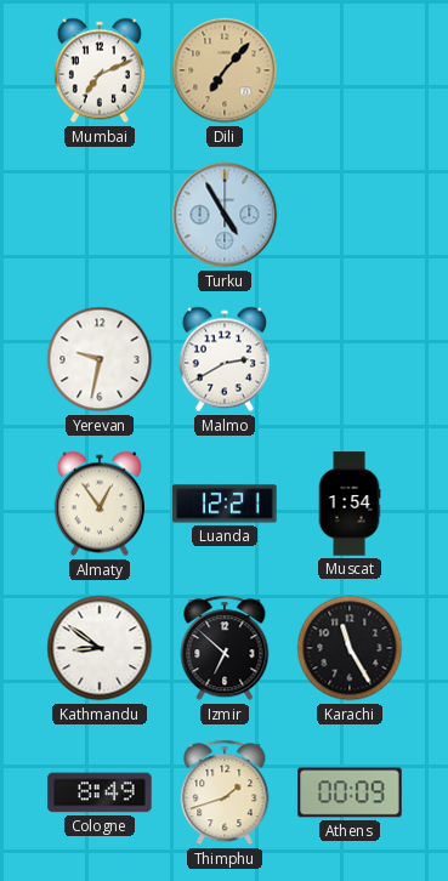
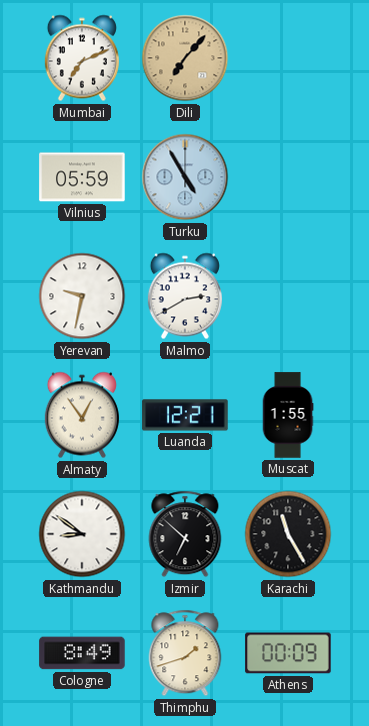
Vilnius: none -> 05:59 (82, 177)
Muscat: 1:54 -> 1:55 (288, 415)
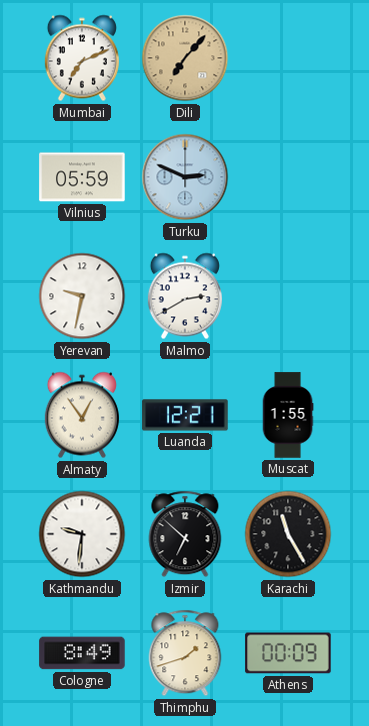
Turku: 4:55 -> 2:49 (185, 177)
Kathmandu: 8:51 -> 9:31 (82, 534)
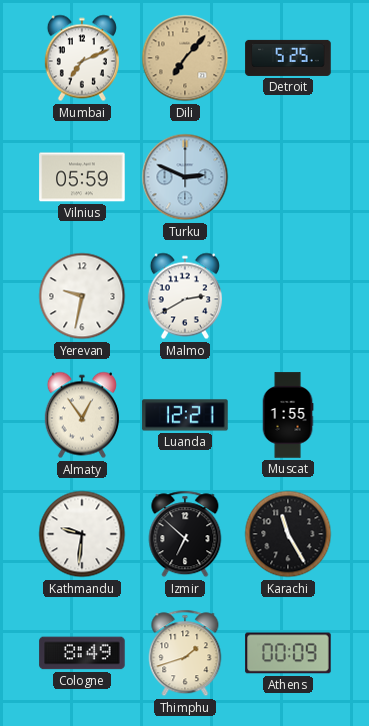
Detroit: none -> 5:25 (288, 58)
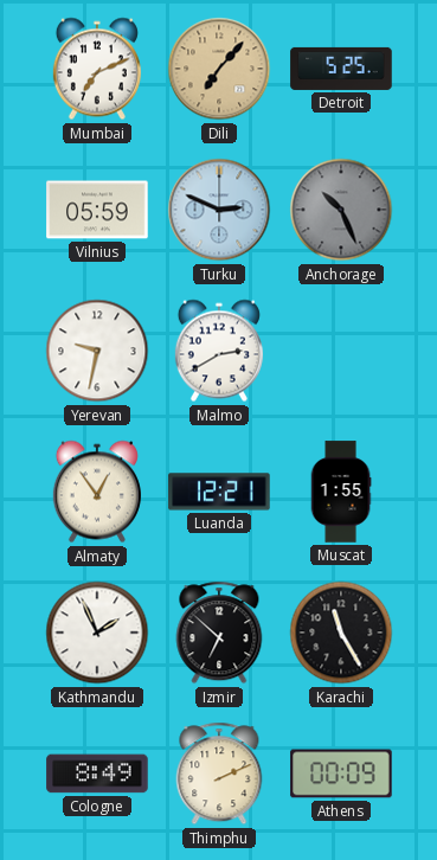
Anchorage: none -> 10:26 (341, 210)
Kathmandu: 9:31 -> 1:56 (97, 633)
Thimphu: 1:42 -> 2:11 (219, 774)
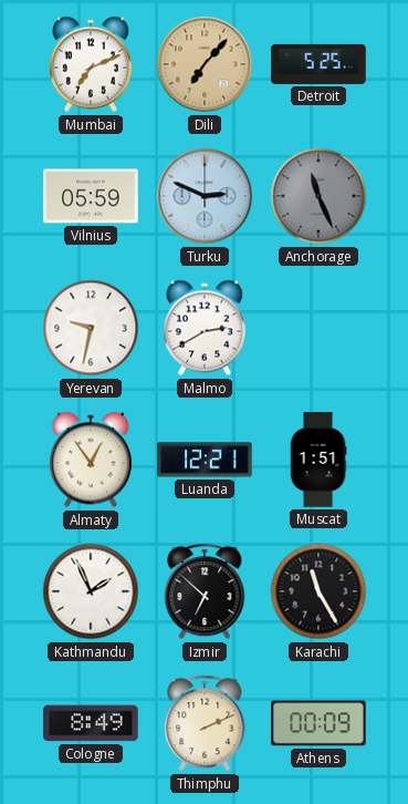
Anchorage: 10:26 -> 11:26 (318, 196)
Muscat: 1:55 -> 1:51 (318, 460)
